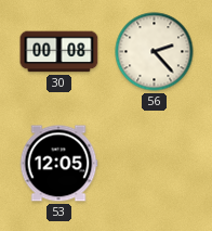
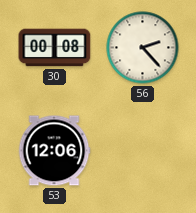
53: 12:05 -> 12:06 (54, 151)
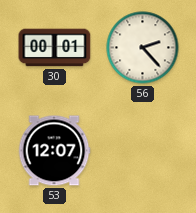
30: 00:08 -> 00:01 (55, 48)
53: 12:06 -> 12:07 (54, 151)
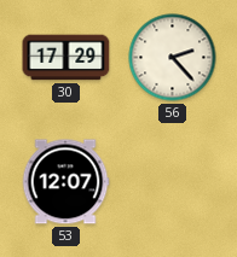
30: 00:01 -> 17:29 (67, 58)
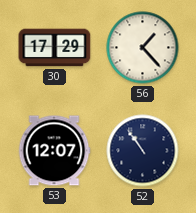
56: 2:23 -> 1:23 (143, 48)
52: none -> 10:54 (143, 151)
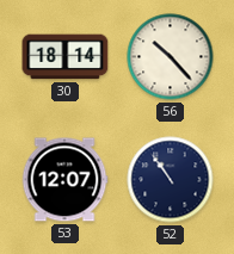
30: 17:29 -> 18:14 (66, 57)
56: 1:23 -> 10:23 (171, 57)
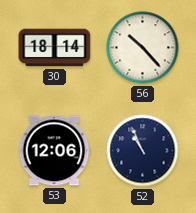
53: 12:07 -> 12:06 (54, 151)
52: 10:54 -> 10:56 (143, 151)
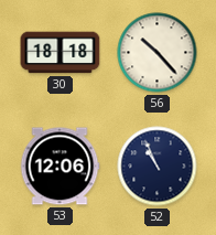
30: 18:14 -> 18:18 (61, 53)
